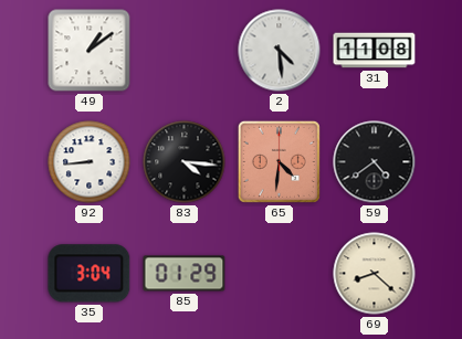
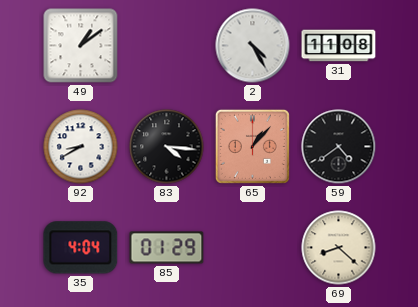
2: 4:29 -> 4:25 (253, 46)
92: 8:44 -> 8:40 (81, 147)
65: 4:31 -> 1:07 (252, 146)
35: 3:04 -> 4:04 (81, 248)
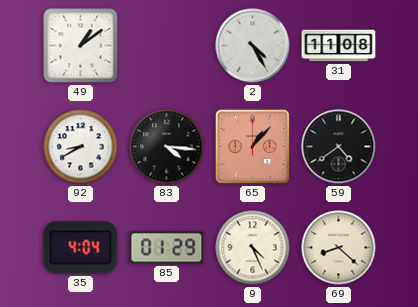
9: none -> 4:26 (253, 248)
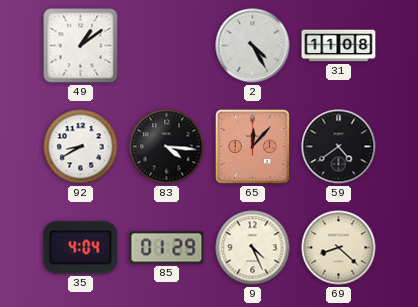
65: 1:07 -> 12:07 (252, 146)
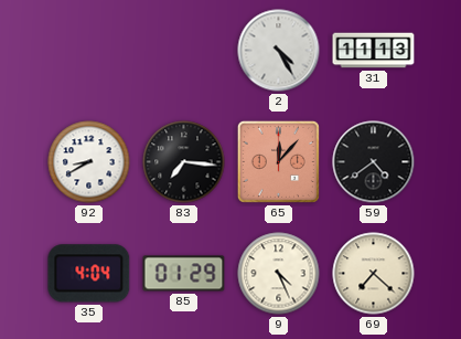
49: 1:09 -> none (81, 46)
31: 11:08 -> 11:13 (374, 51)
83: 4:16 -> 7:16 (184, 162)
69: 8:22 -> 7:22 (374, 274)
